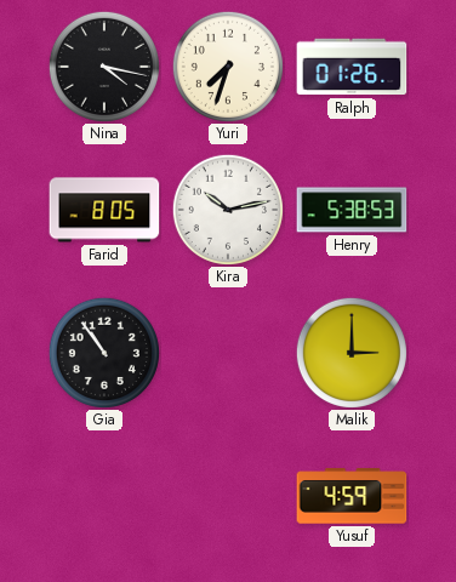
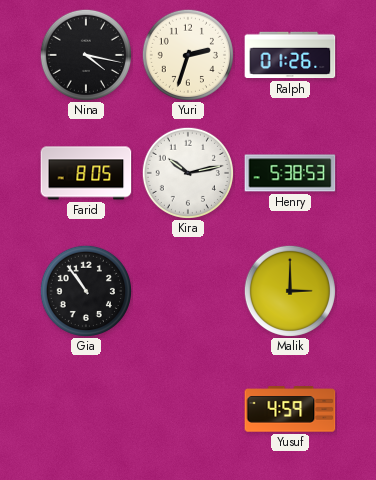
Yuri: 7:33 -> 2:33 (188, 55)
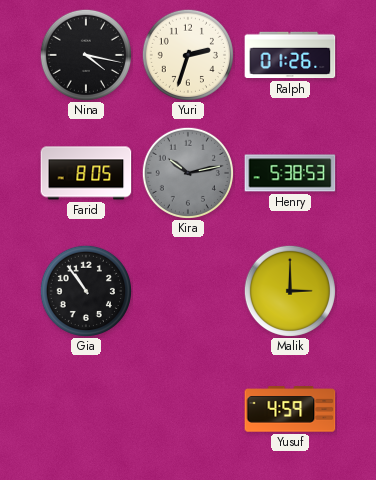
Kira dial: white -> grey (188, 173)
